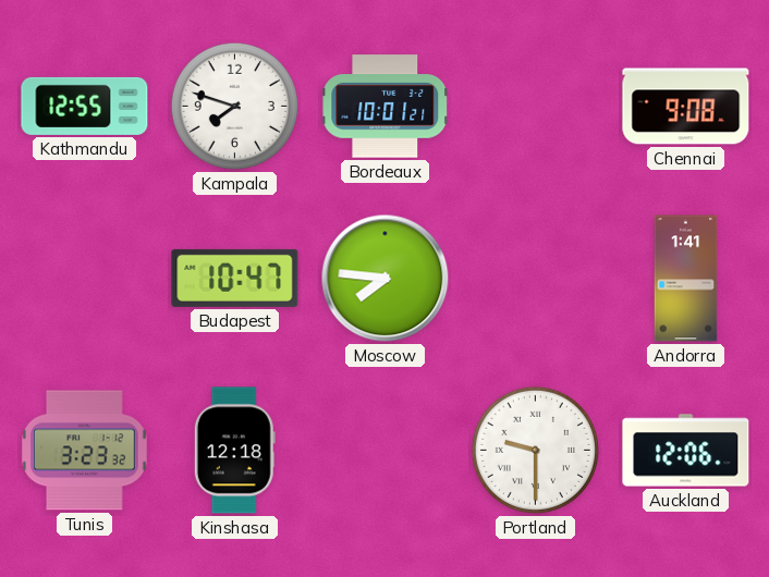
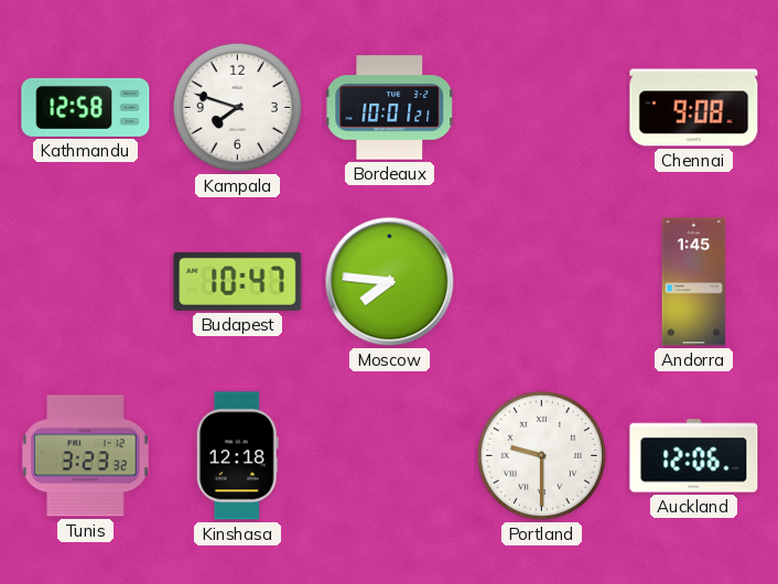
Kathmandu: 12:55 -> 12:58 (86, 107)
Andorra: 1:41 -> 1:45 (694, 282)
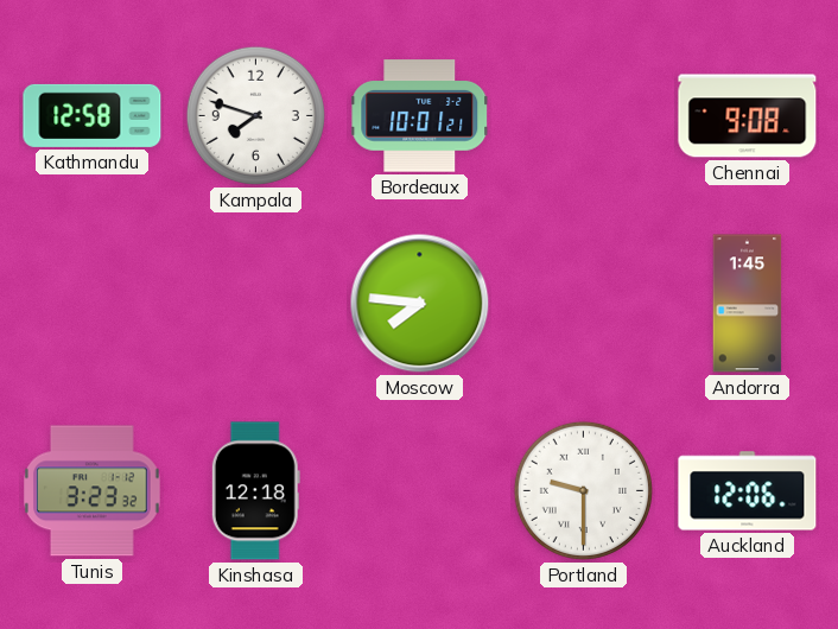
Budapest: 10:47 -> none (238, 281)
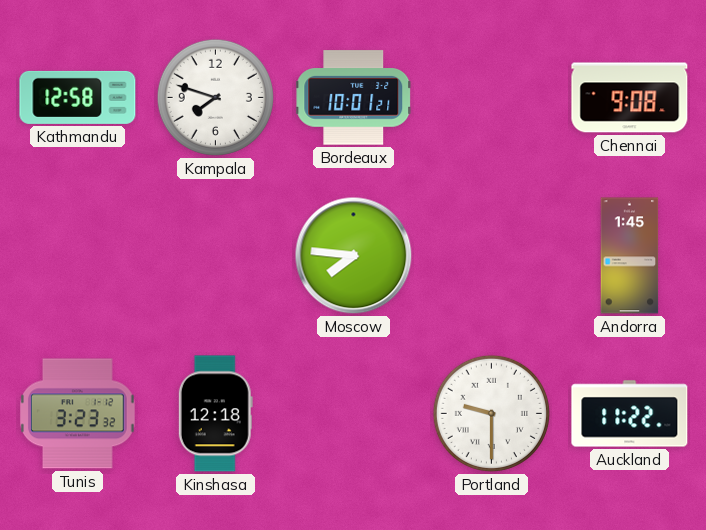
Auckland: 12:06 -> 11:22 (630, 414)
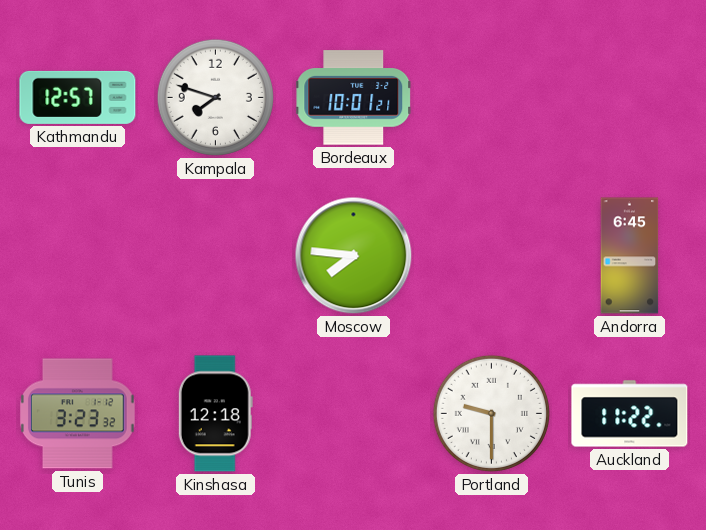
Kathmandu: 12:58 -> 12:57 (78, 97)
Chennai: 9:08 -> none (630, 98)
Andorra: 1:45 -> 6:45 (630, 256)
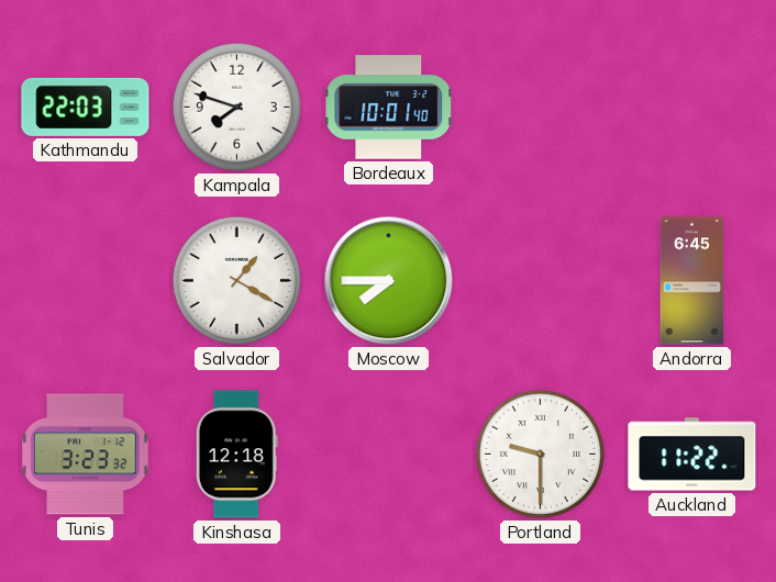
Kathmandu: 12:57 -> 22:03 (86, 107)
Bordeaux: 10:01:21 -> 10:01:40 (389, 108)
Salvador: none -> 1:20 (236, 280)
Moscow: 7:46 -> 7:45 (389, 281)
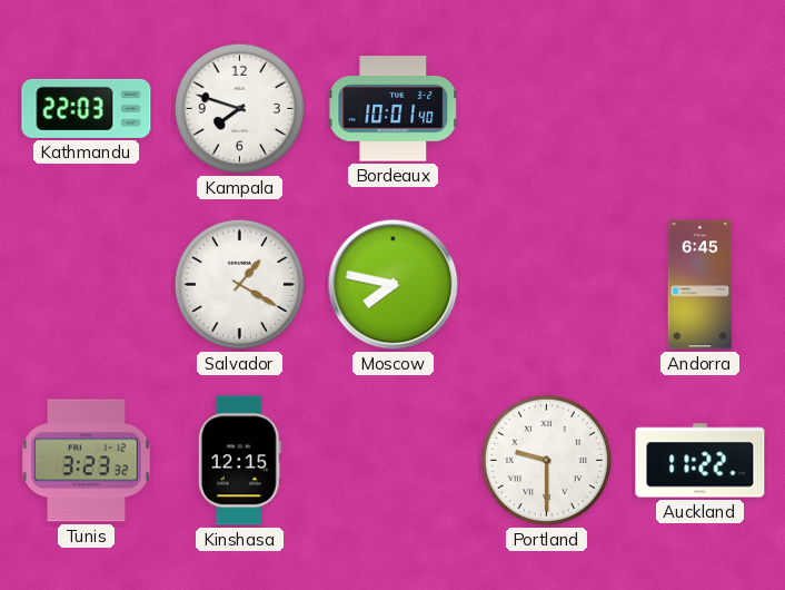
Moscow: 7:45 -> 7:47 (394, 285)
Kinshasa: 12:18 -> 12:15 (239, 461)
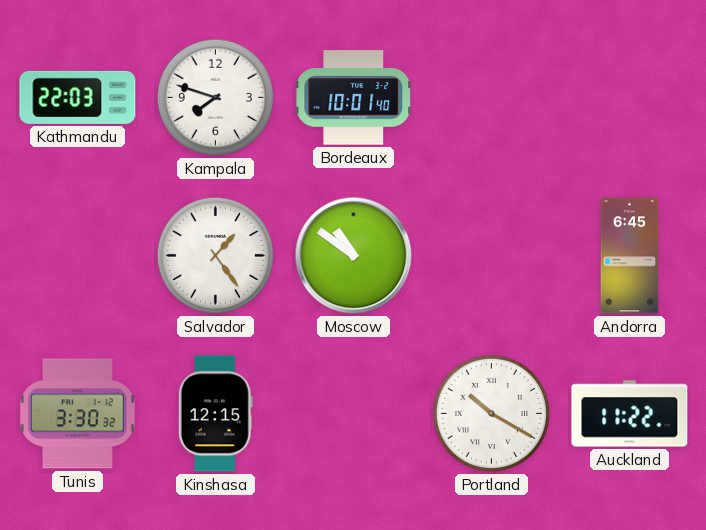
Salvador: 1:20 -> 1:24 (215, 255)
Moscow: 7:47 -> 10:51 (354, 256)
Tunis: 3:23 -> 3:30 (78, 414)
Portland: 9:30 -> 10:20 (491, 413)
